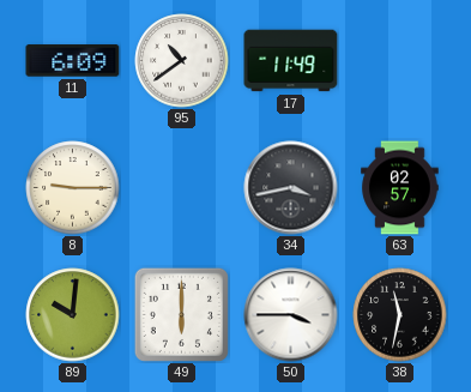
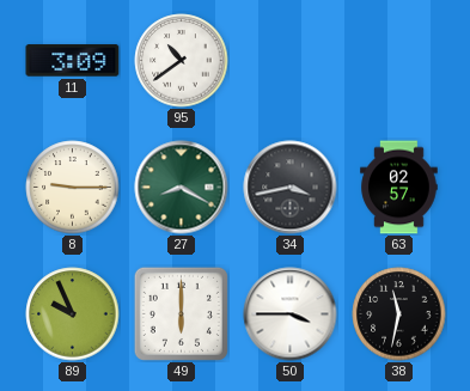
11: 6:09 -> 3:09 (73, 61)
17: 11:49 -> none (291, 61)
27: none -> 8:20 (182, 188)
89: 10:01 -> 9:56 (73, 314)
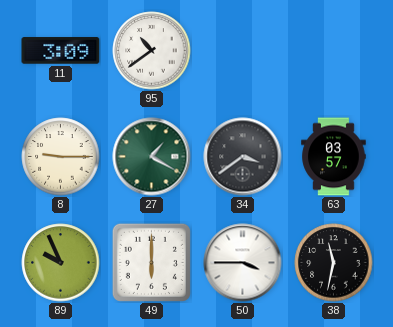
27: 8:20 -> 1:20 (152, 157)
34: 3:43 -> 3:39 (243, 157)
63: 02:57 -> 03:57 (334, 157)
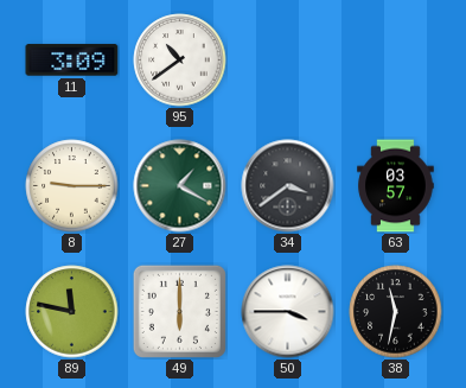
89: 9:56 -> 11:47 (72, 312)
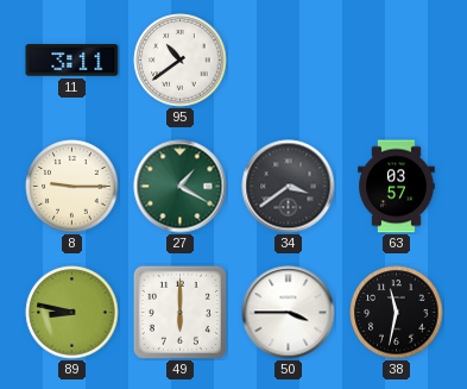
11: 3:09 -> 3:11 (72, 61)
89: 11:47 -> 8:47 (72, 313)
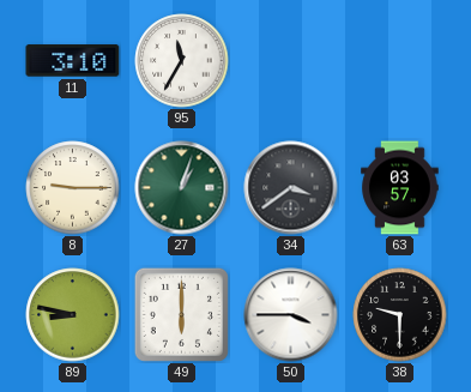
11: 3:11 -> 3:10 (73, 61)
95: 10:39 -> 11:35 (182, 61)
27: 1:20 -> 1:03 (182, 188)
38: 11:32 -> 9:30 (400, 315)
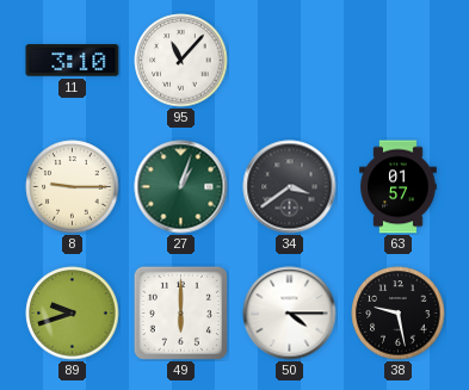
95: 11:35 -> 11:07 (181, 61)
63: 03:57 -> 01:57 (399, 187)
89: 8:47 -> 9:42 (73, 314)
50: 3:45 -> 4:15 (290, 314)
38: 9:30 -> 9:28 (399, 314)
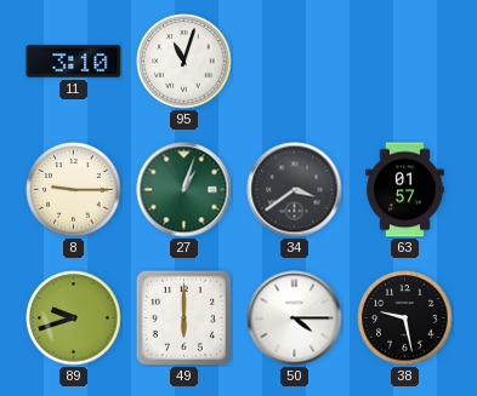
95: 11:07 -> 11:03 (184, 62)
